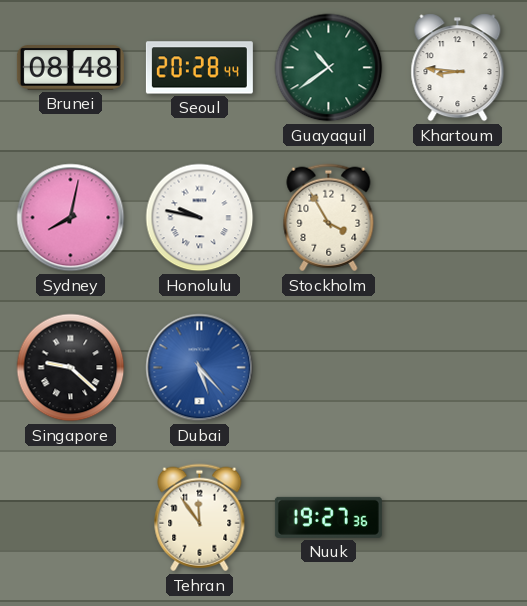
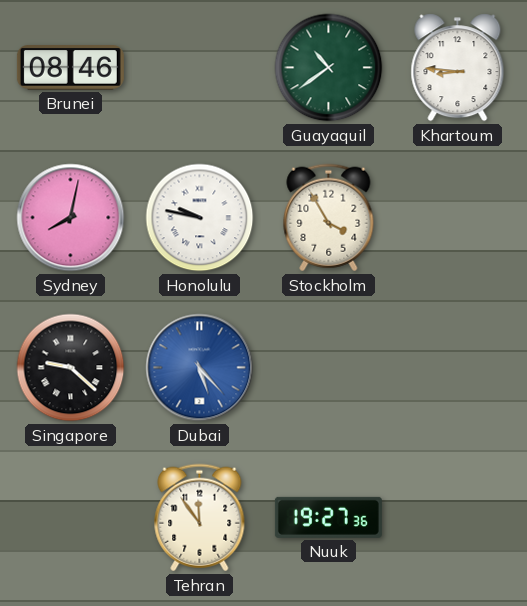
Brunei: 08:48 -> 08:46 (70, 68)
Seoul: 20:28 -> none (199, 68)
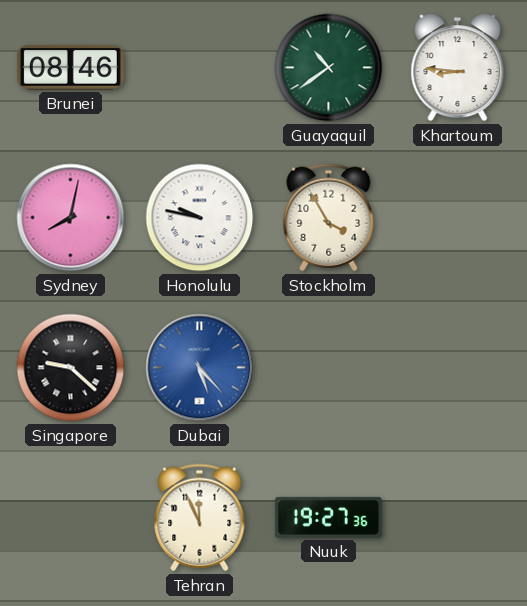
Tehran: 11:54 -> 11:56 (200, 518)
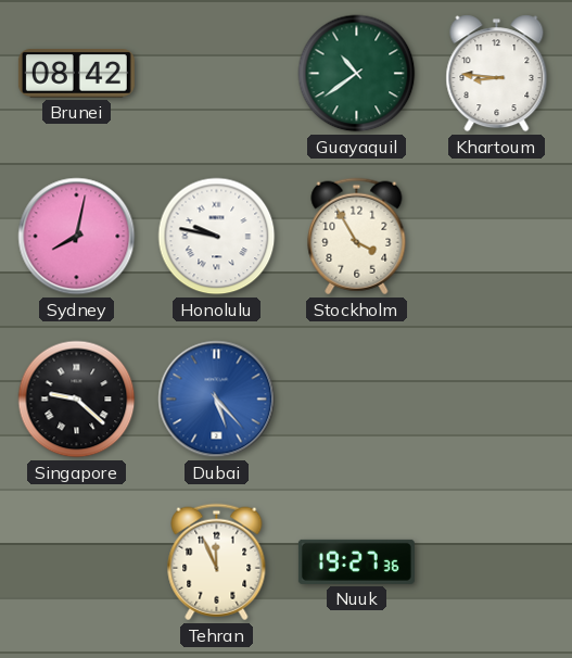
Brunei: 08:46 -> 08:42 (76, 74)
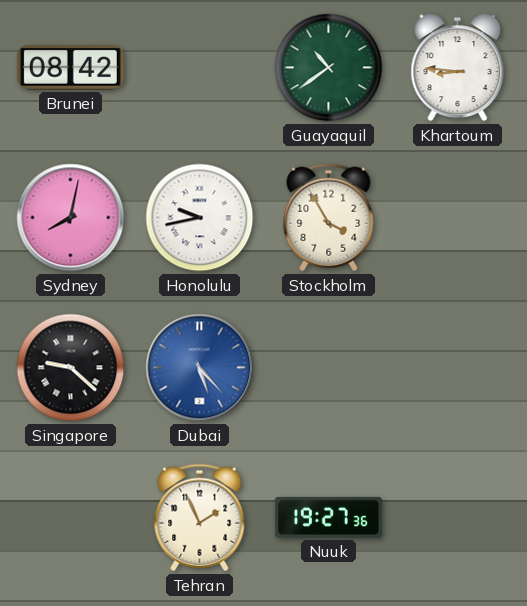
Honolulu: 9:47 -> 9:43 (200, 218)
Tehran: 11:56 -> 1:56 (200, 518)
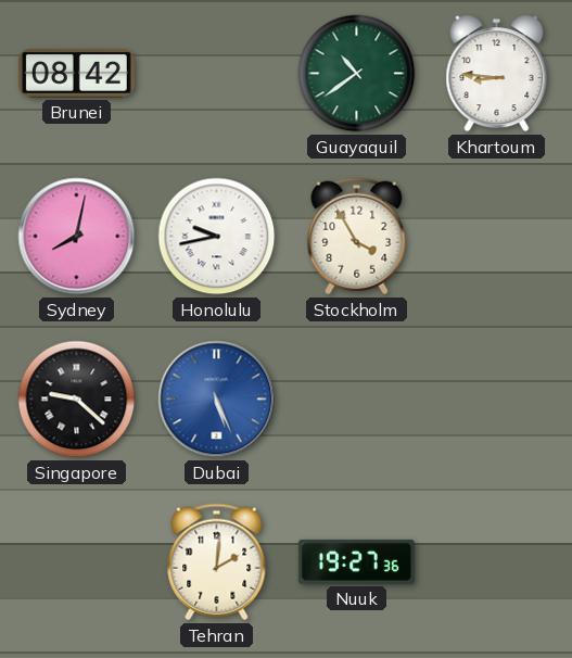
Dubai: 5:23 -> 5:26 (217, 400)
Tehran: 1:56 -> 2:01 (217, 562)
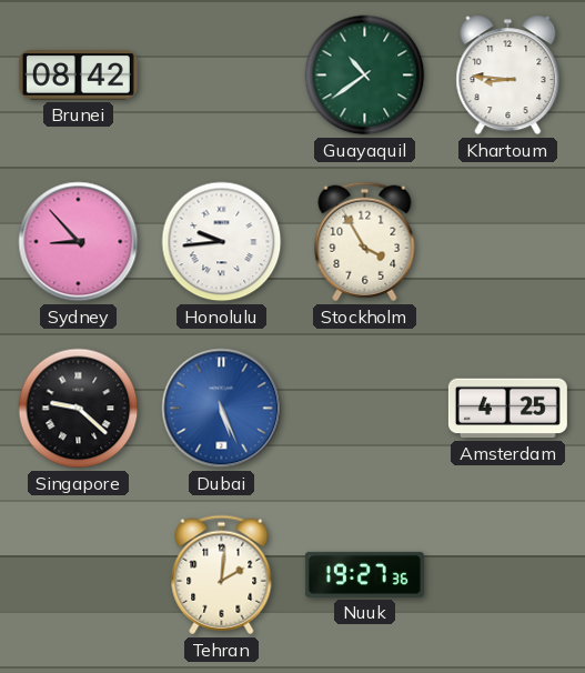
Sydney: 8:02 -> 8:53 (79, 242)
Honolulu: 9:43 -> 9:44 (222, 242)
Amsterdam: none -> 4:25 (507, 409)
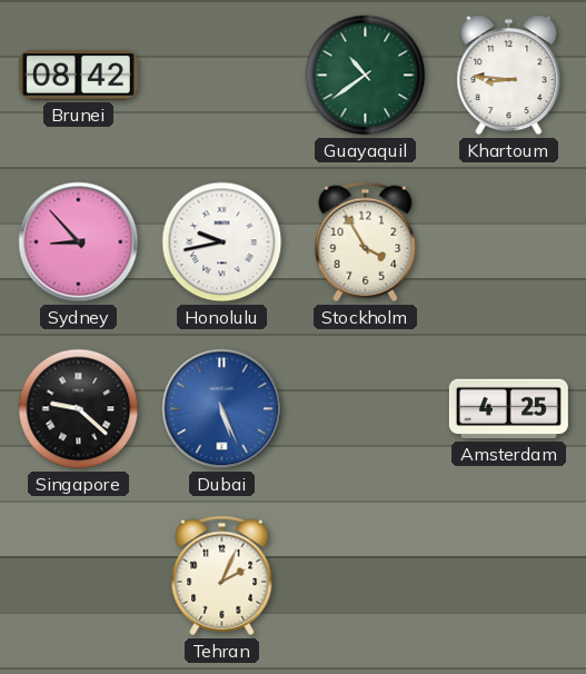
Honolulu: 9:44 -> 9:43 (222, 242)
Tehran: 2:01 -> 2:04 (222, 576)
Nuuk: 19:27 -> none (364, 574)
